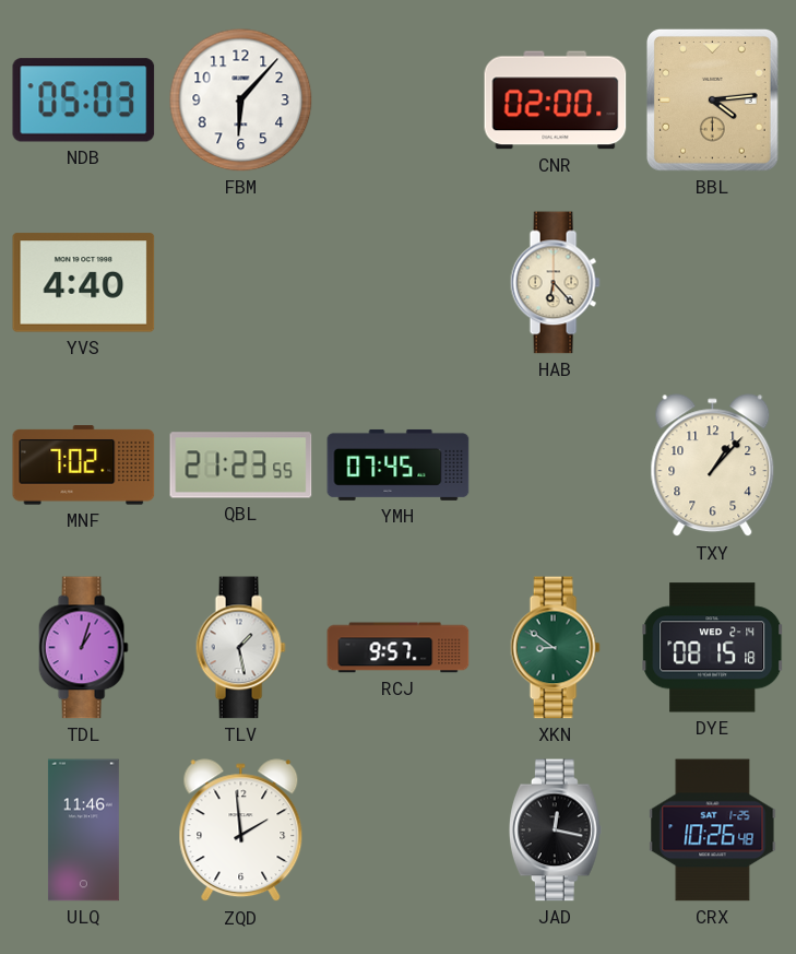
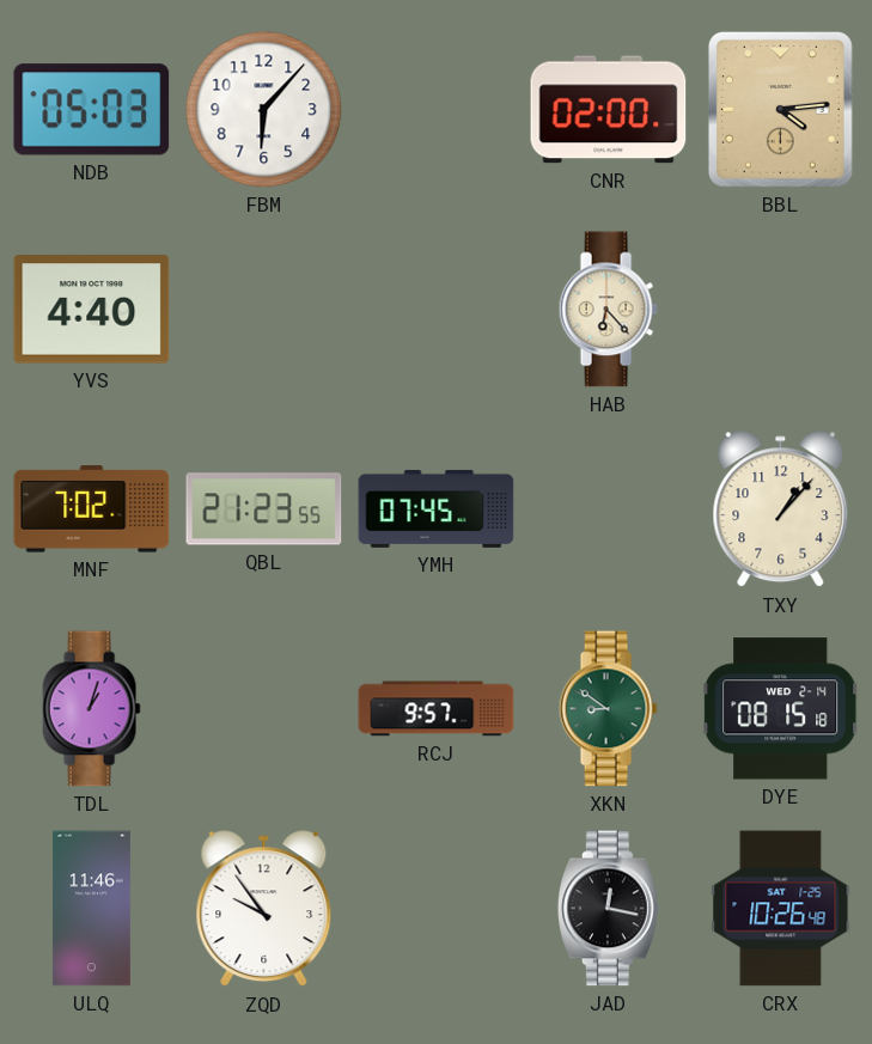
TLV: 1:28 -> none (240, 648)
ZQD: 1:59 -> 9:54 (264, 909)
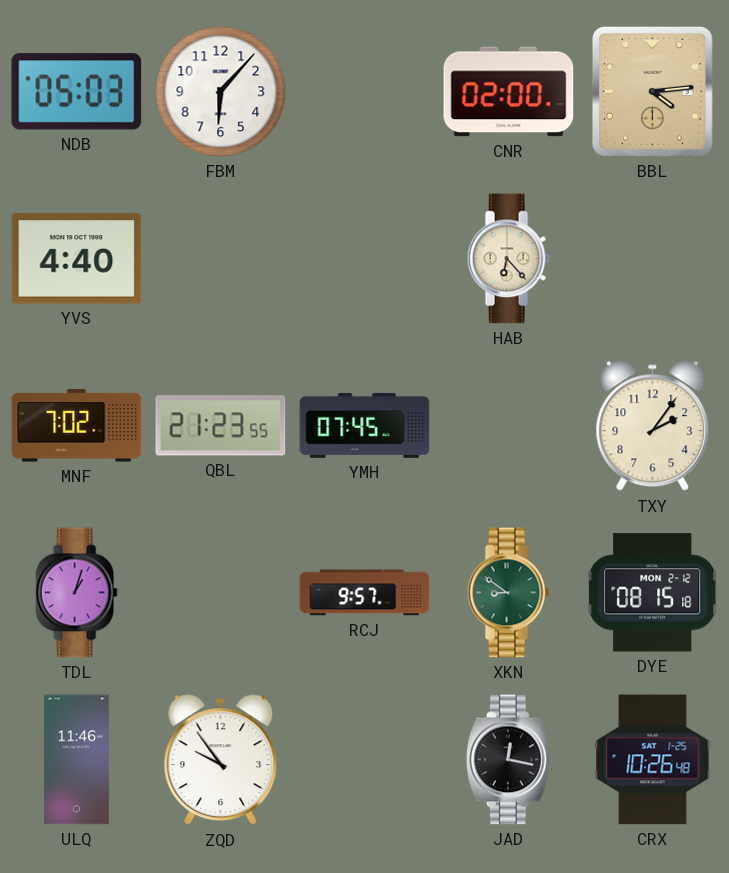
TXY: 1:07 -> 2:06 (653, 426)
DYE date: WED 2-14 -> MON 2-12 (653, 593)
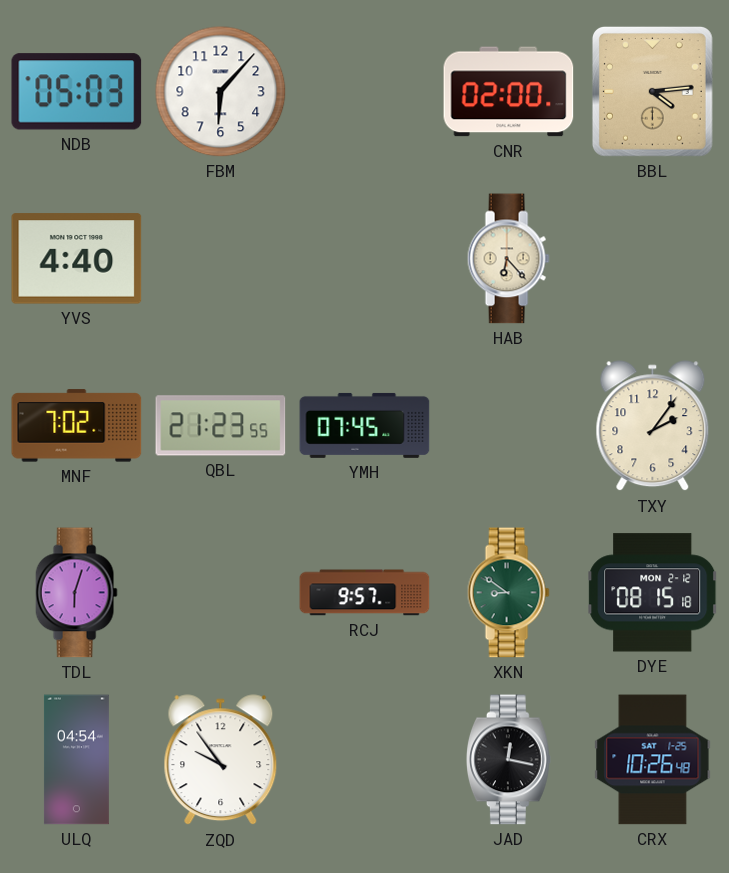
TDL: 1:03 -> 6:03 (76, 593)
ULQ: 11:46 -> 04:54 (76, 760)
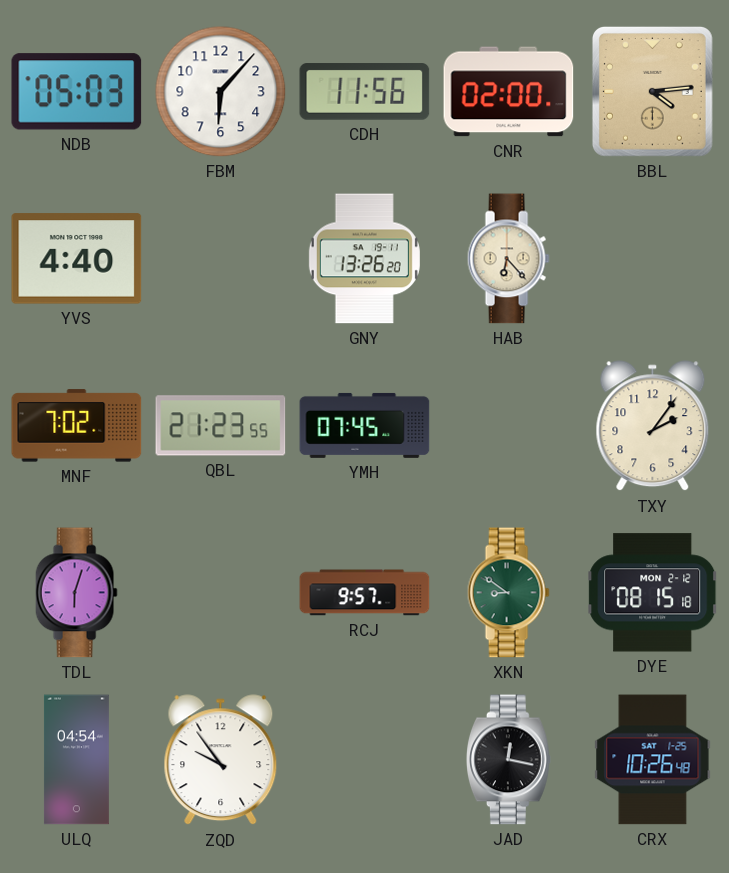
CDH: none -> 11:56 (365, 92)
GNY: none -> 13:26 (364, 259)
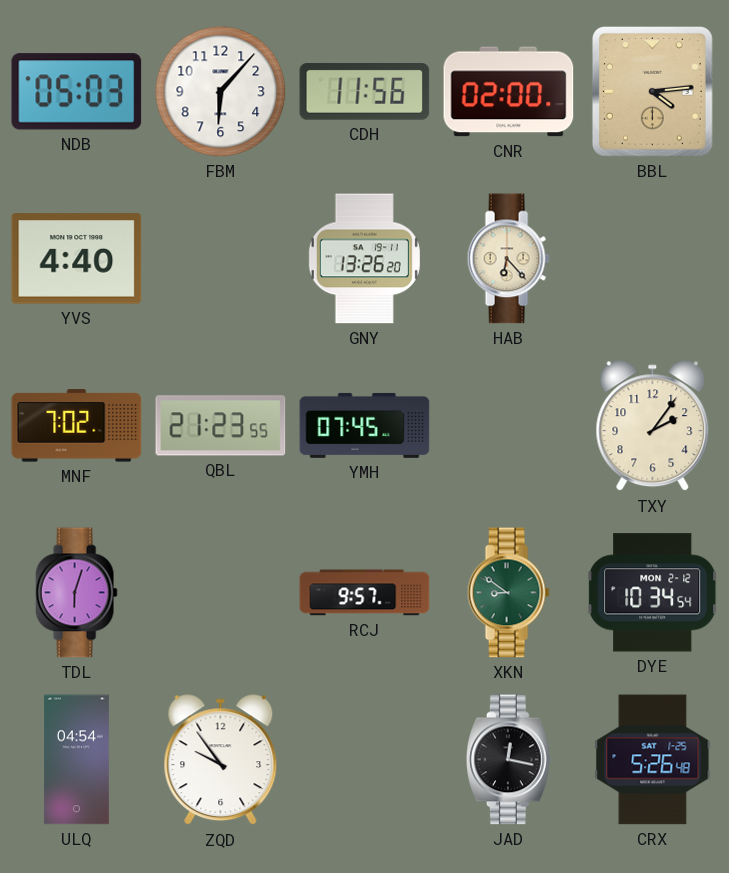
DYE: 08:15 -> 10:34 (653, 593)
CRX: 10:26 -> 5:26 (653, 760)
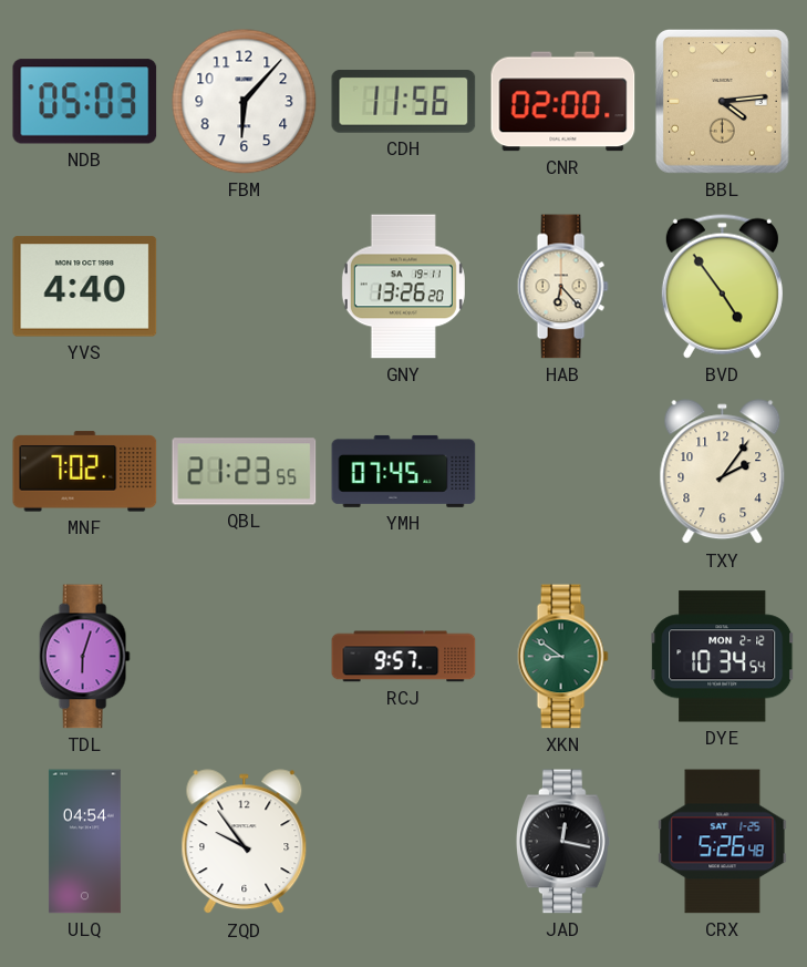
BVD: none -> 4:54 (722, 286)
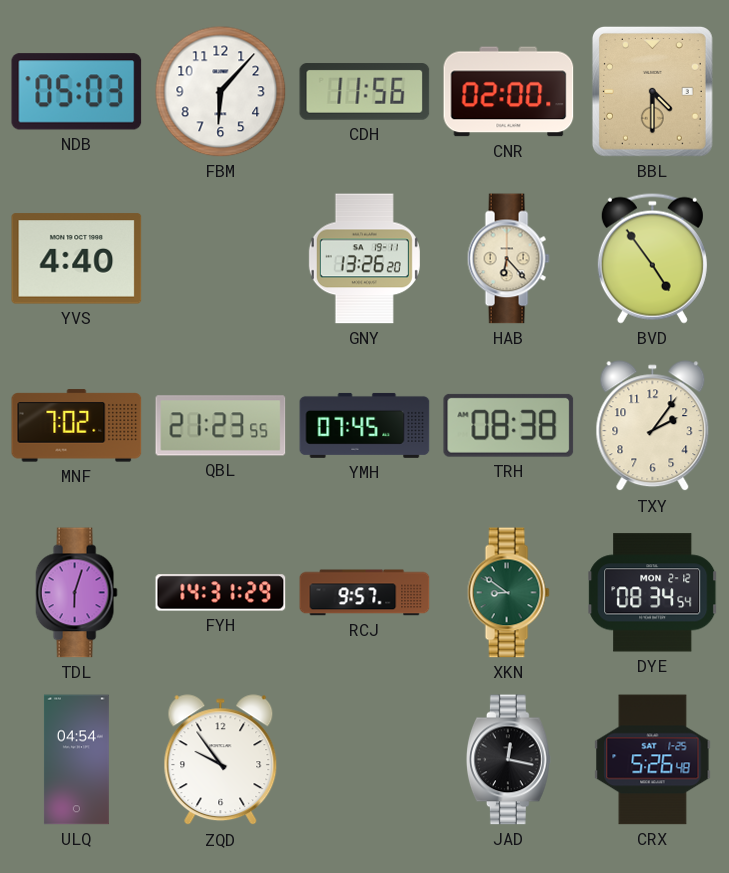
BBL: 4:14 -> 4:30 (652, 91)
TRH: none -> 08:38 (509, 425)
FYH: none -> 14:31 (221, 593)
DYE: 10:34 -> 08:34 (653, 593)
